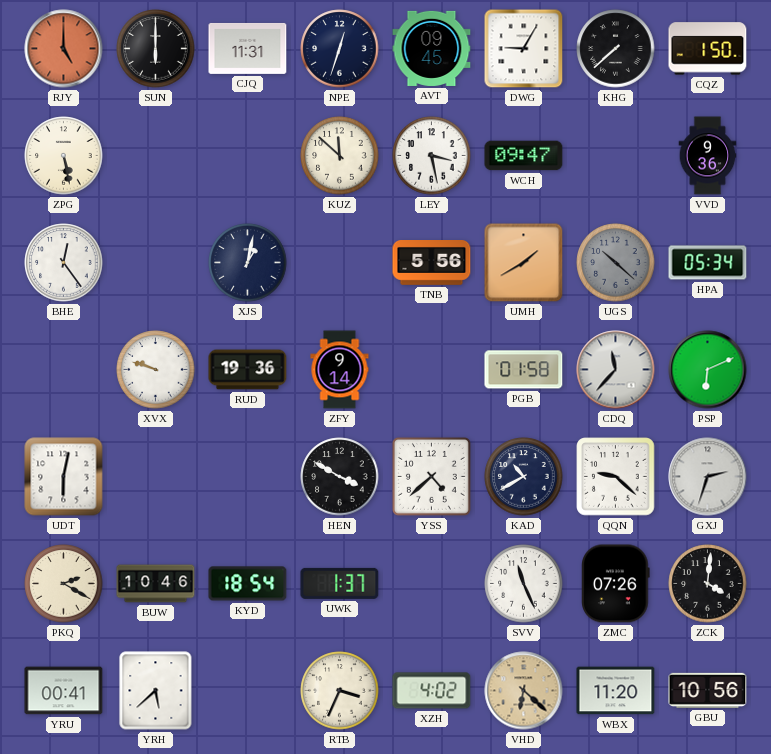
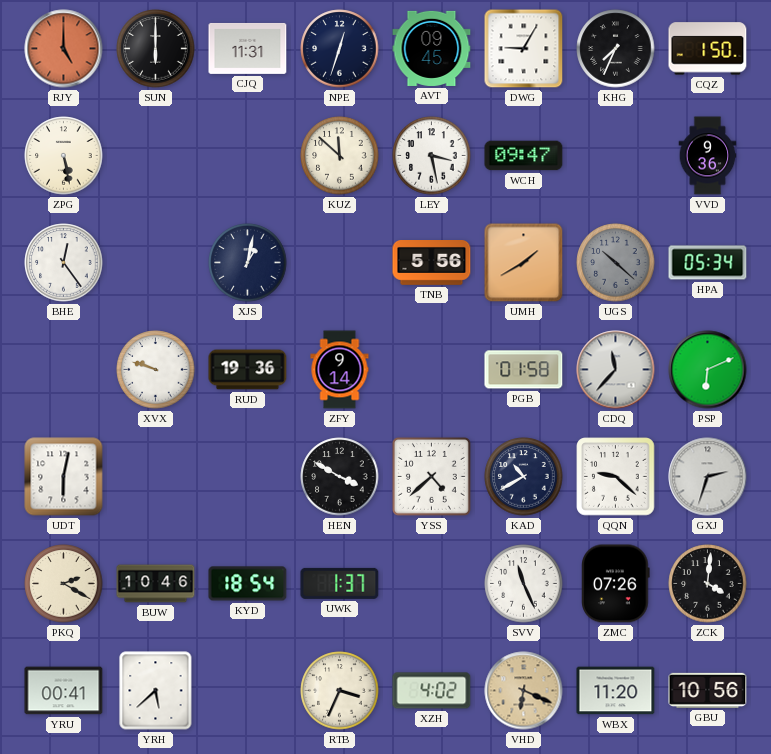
KHG: 7:38 -> 7:34 (616, 49)
VHD: 6:22 -> 6:19 (524, 691)
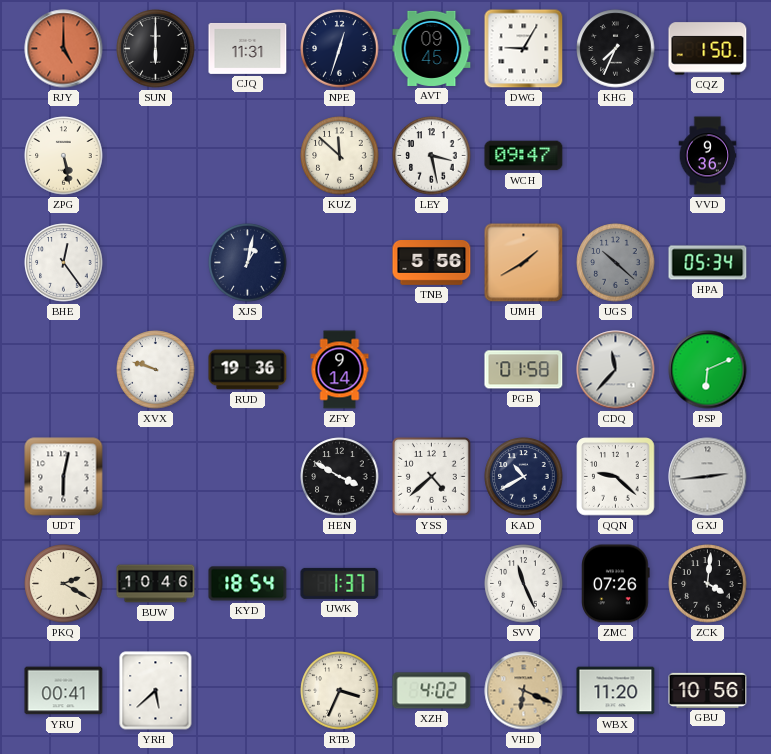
GXJ: 2:33 -> 2:44 (708, 477)
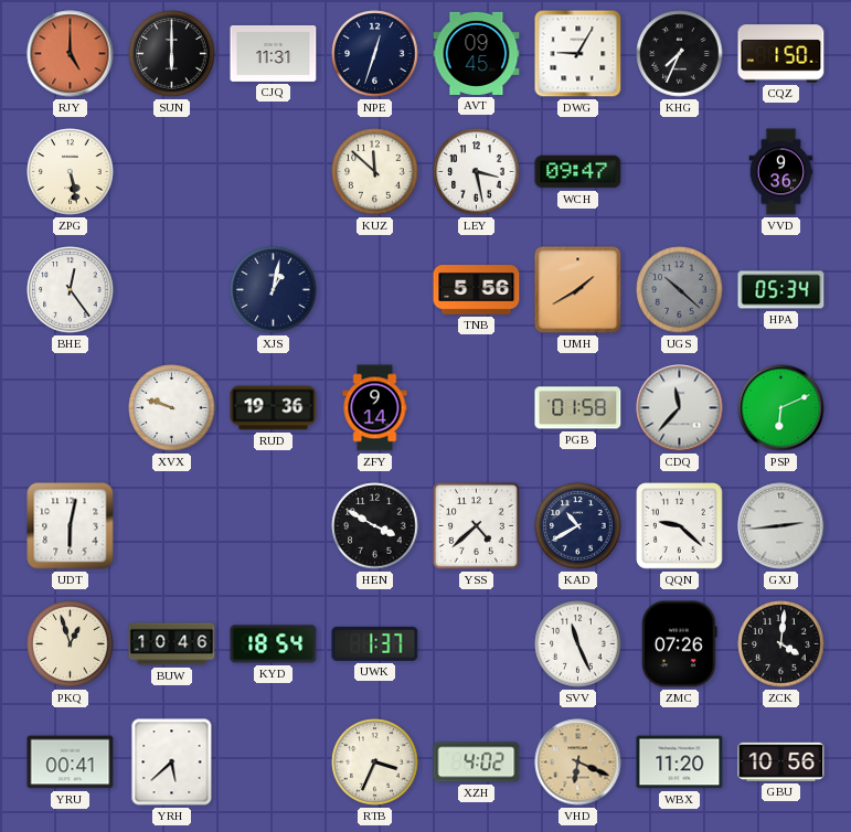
PKQ: 2:20 -> 12:57 (71, 644)
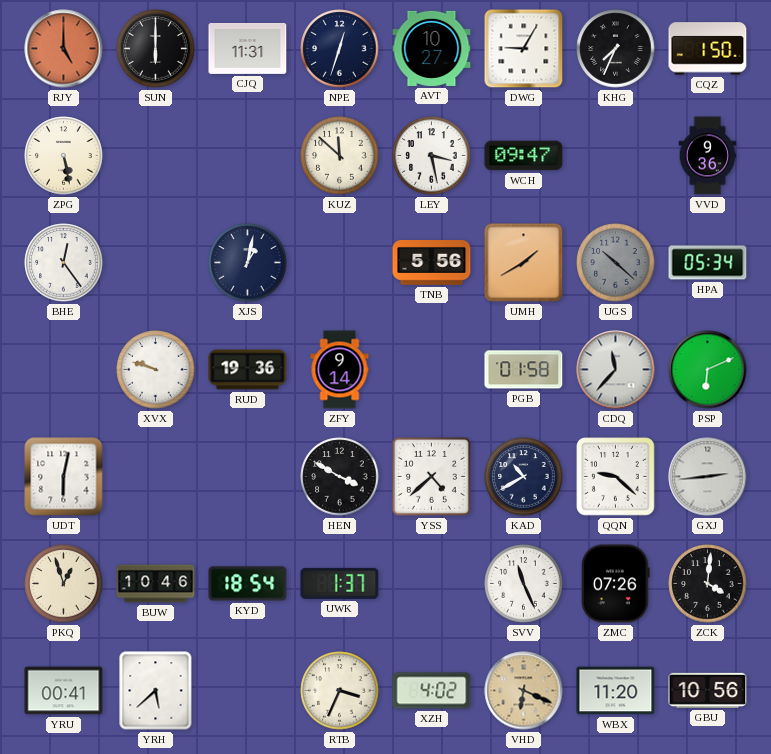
AVT: 09:45 -> 10:27 (432, 48)
